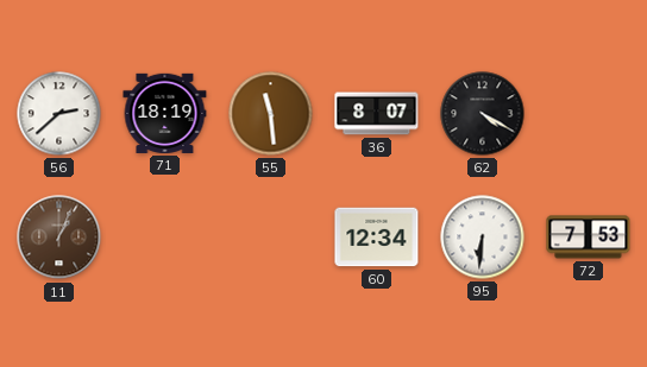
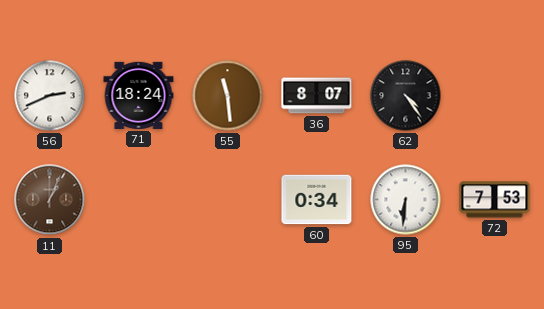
56: 2:38 -> 2:41 (50, 96)
71: 18:19 -> 18:24 (139, 95)
62: 4:20 -> 4:24 (406, 96)
60: 12:34 -> 0:34 (317, 200)
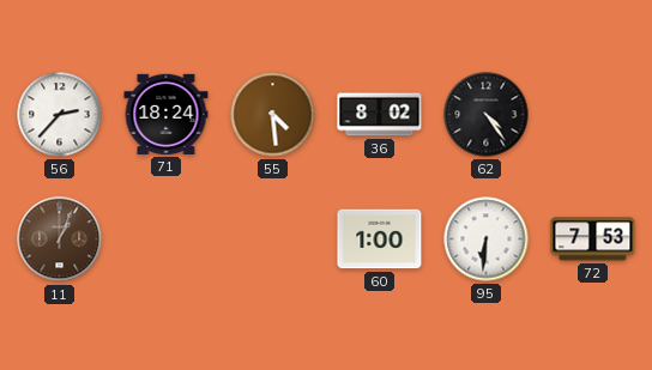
56: 2:41 -> 2:37 (60, 115)
55: 11:29 -> 4:29 (273, 115)
36: 8:07 -> 8:02 (380, 115)
60: 0:34 -> 1:00 (380, 239)
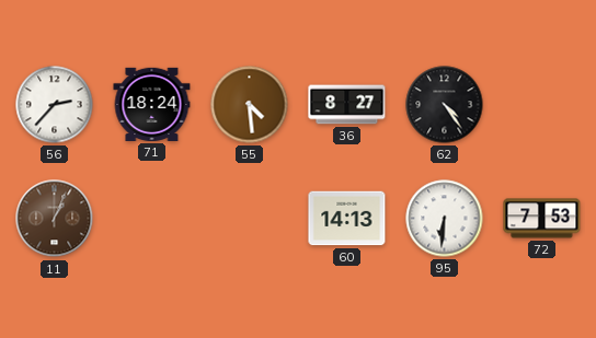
36: 8:02 -> 8:27 (347, 105)
60: 1:00 -> 14:13 (347, 219)
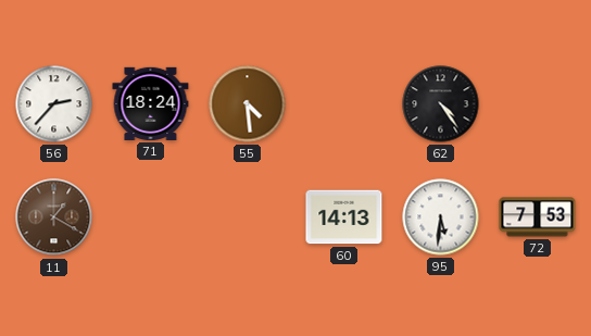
36: 8:27 -> none (347, 105)
11: 1:04 -> 1:20 (54, 217)
95: 6:31 -> 5:31 (441, 217)
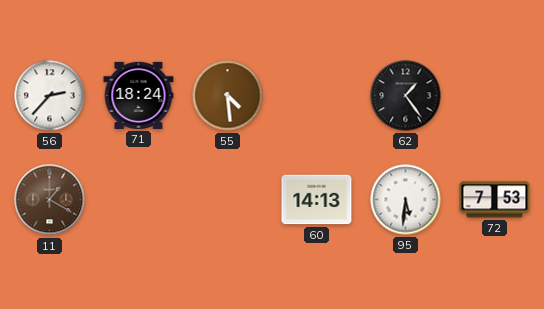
62: 4:24 -> 1:24 (406, 96)
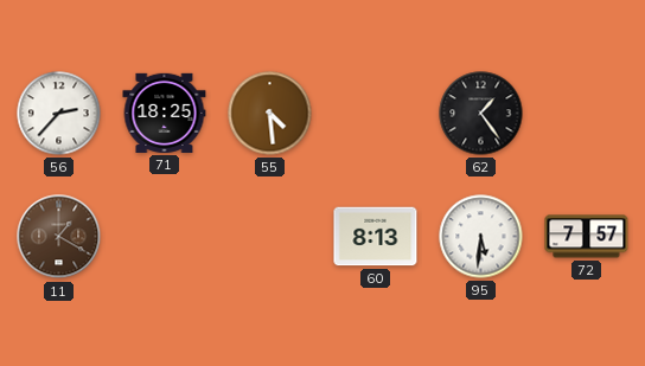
71: 18:24 -> 18:25 (165, 113)
60: 14:13 -> 8:13 (376, 237)
72: 7:53 -> 7:57 (587, 237)
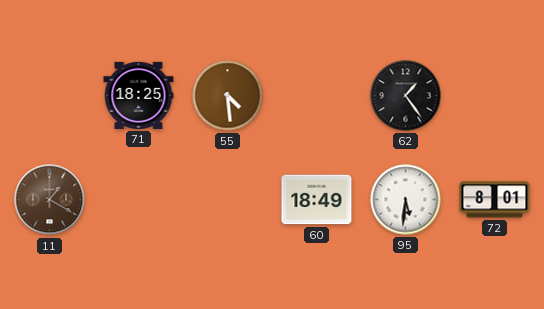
56: 2:37 -> none (59, 114)
60: 8:13 -> 18:49 (317, 200)
72: 7:57 -> 8:01 (495, 200)
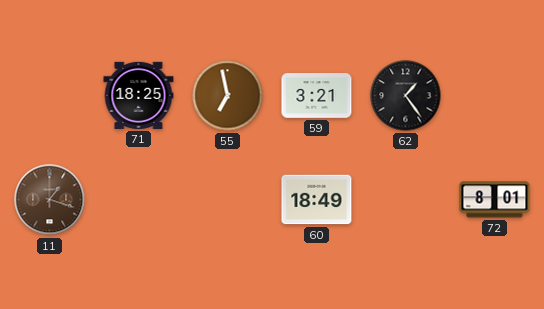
55: 4:29 -> 6:58 (228, 96)
59: none -> 3:21 (317, 96)
11: 1:20 -> 1:18 (50, 200)
95: 5:31 -> none (406, 200)
